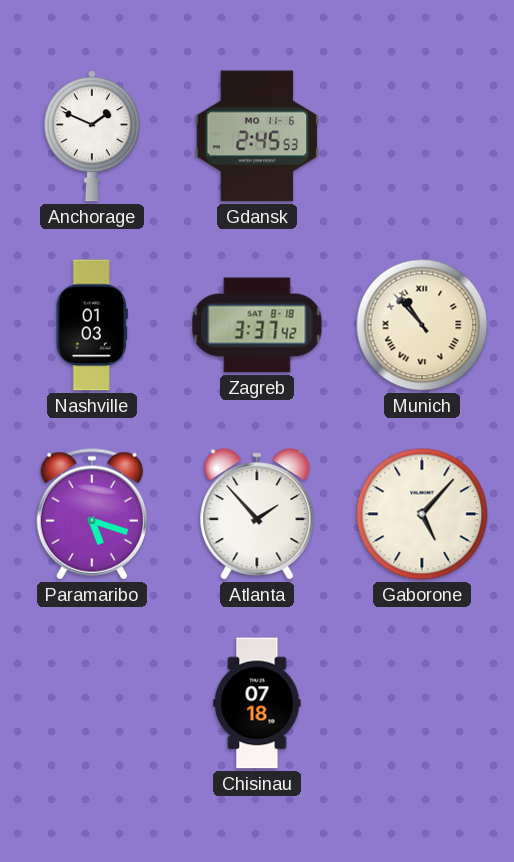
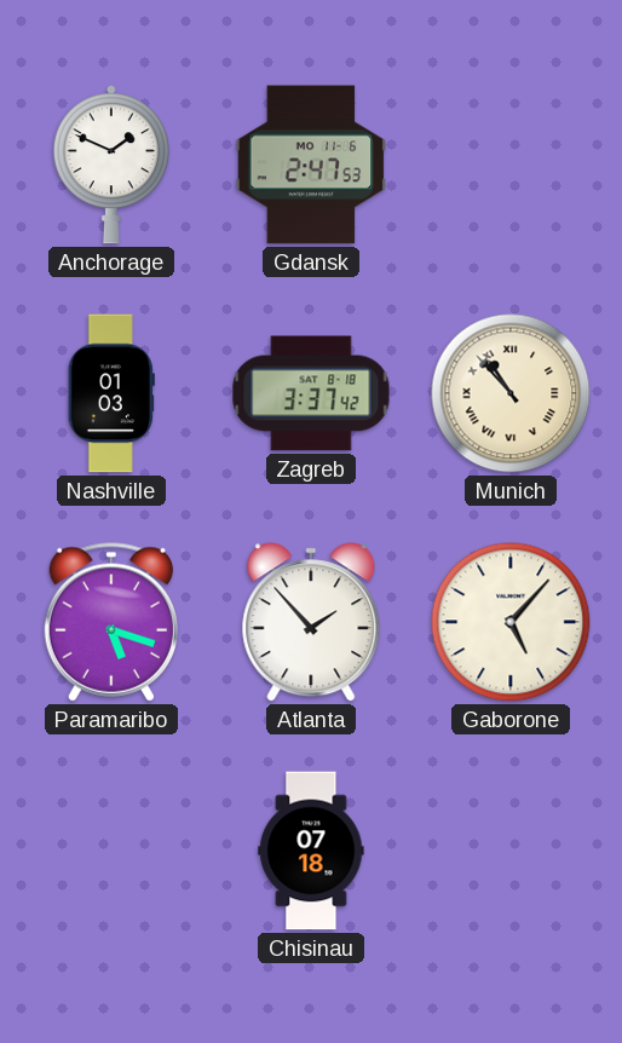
Gdansk: 2:45 -> 2:47 (311, 165)
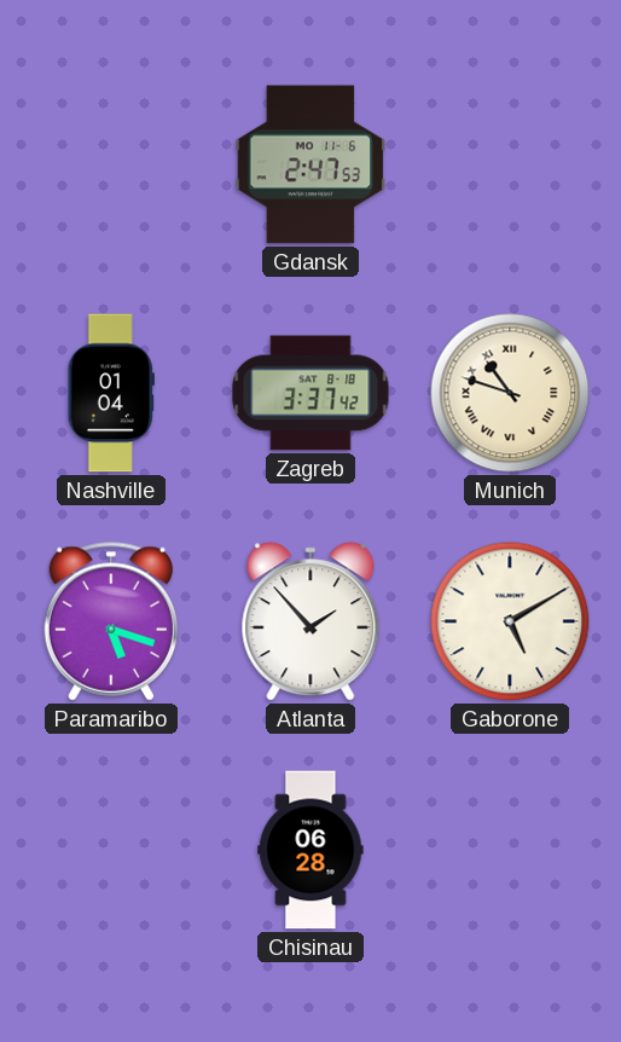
Anchorage: 1:49 -> none (111, 165)
Nashville: 01:03 -> 01:04 (111, 393)
Munich: 10:53 -> 10:48 (510, 393)
Gaborone: 5:07 -> 5:10 (510, 621)
Chisinau: 07:18 -> 06:28 (310, 850)
